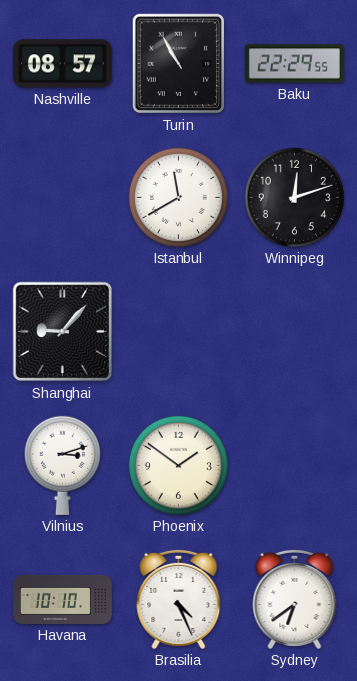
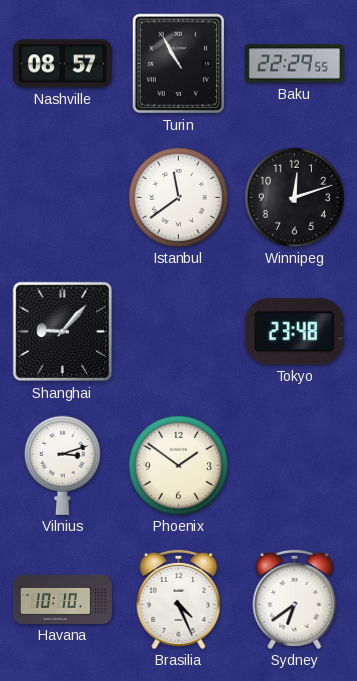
Istanbul: 11:40 -> 11:39 (178, 197)
Tokyo: none -> 23:48 (294, 332)
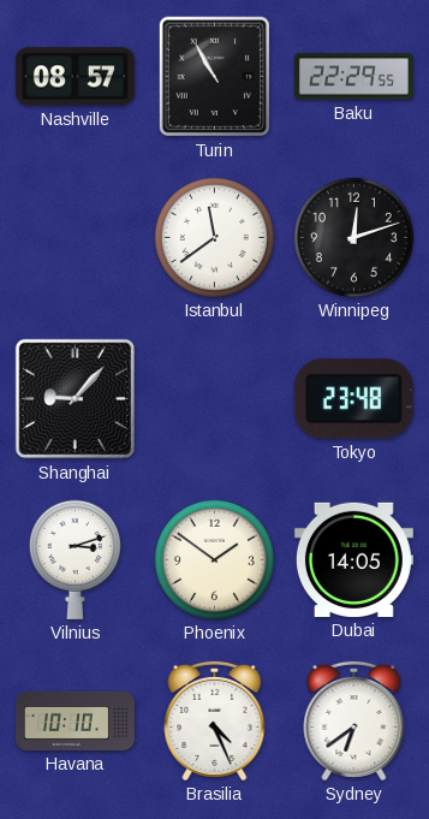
Dubai: none -> 14:05 (353, 559)
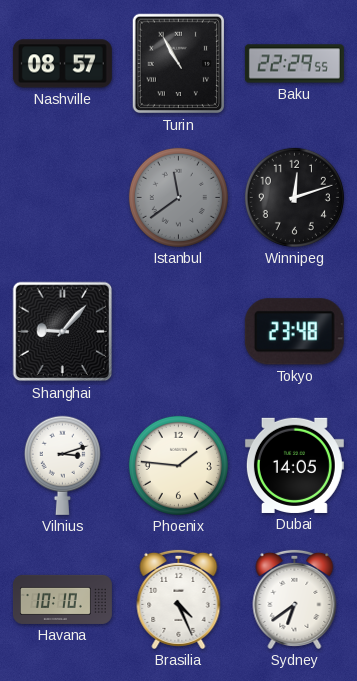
Istanbul dial: white -> grey (178, 197)
Phoenix: 1:51 -> 1:46 (178, 465)
